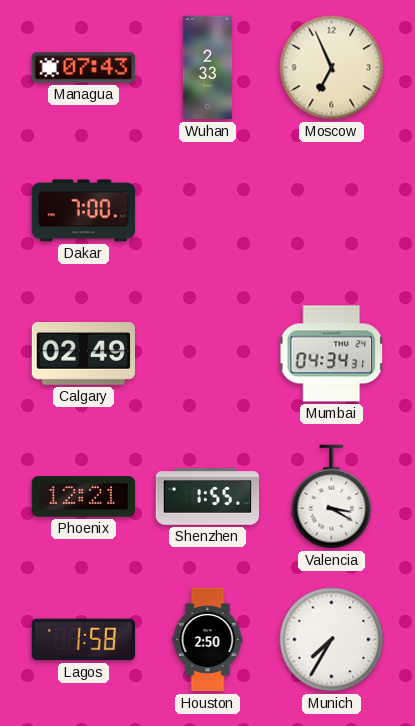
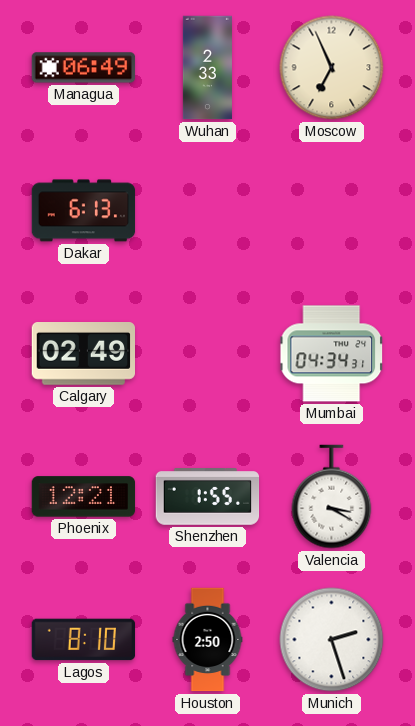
Managua: 07:43 -> 06:49 (84, 68)
Dakar: 7:00 -> 6:13 (84, 211)
Lagos: 1:58 -> 8:10 (84, 640)
Munich: 7:35 -> 2:27 (332, 640)
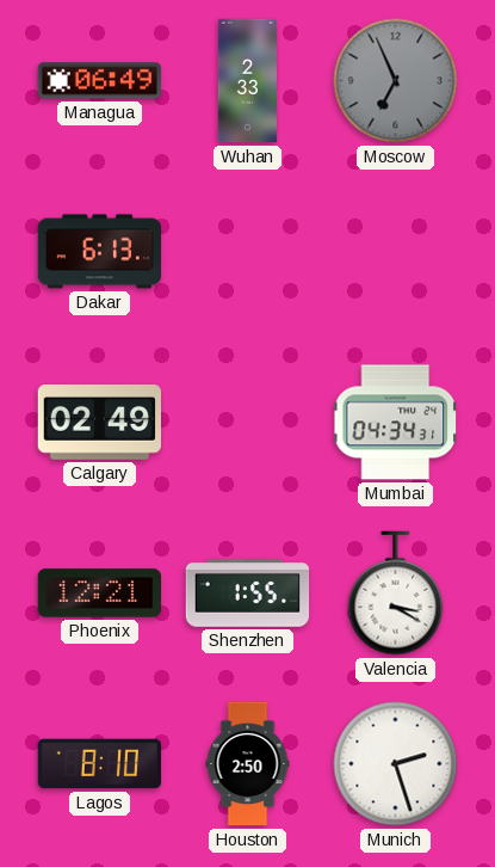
Moscow dial: cream -> grey (396, 81)
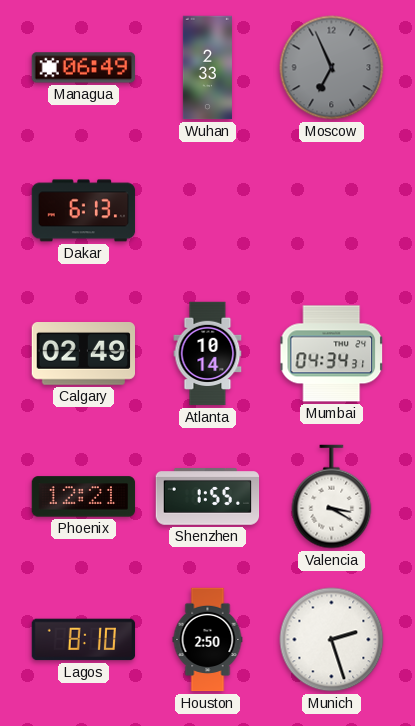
Atlanta: none -> 10:14 (208, 354)
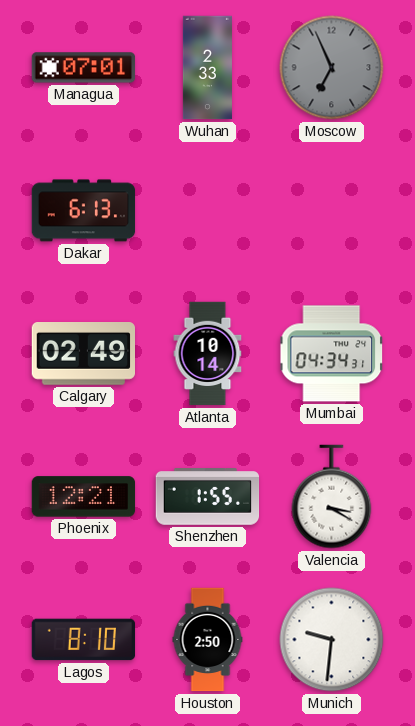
Managua: 06:49 -> 07:01 (84, 68)
Munich: 2:27 -> 9:31 (332, 640)
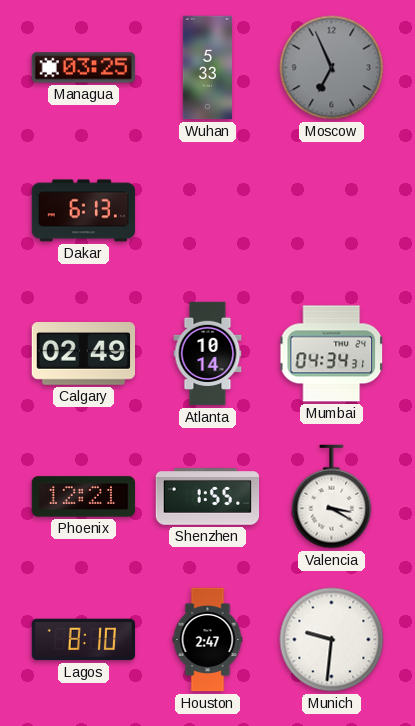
Managua: 07:01 -> 03:25 (84, 68)
Wuhan: 2:33 -> 5:33 (207, 68)
Houston: 2:50 -> 2:47 (208, 640)
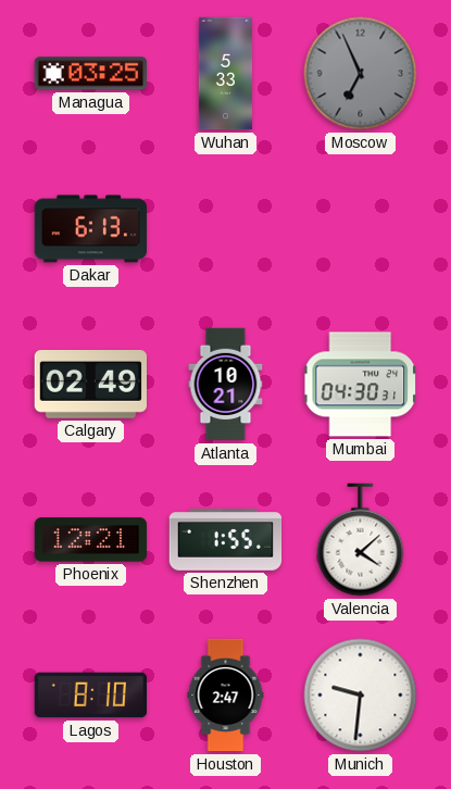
Atlanta: 10:14 -> 10:21 (226, 385)
Mumbai: 04:34 -> 04:30 (361, 385)
Valencia: 3:20 -> 4:08 (361, 540)
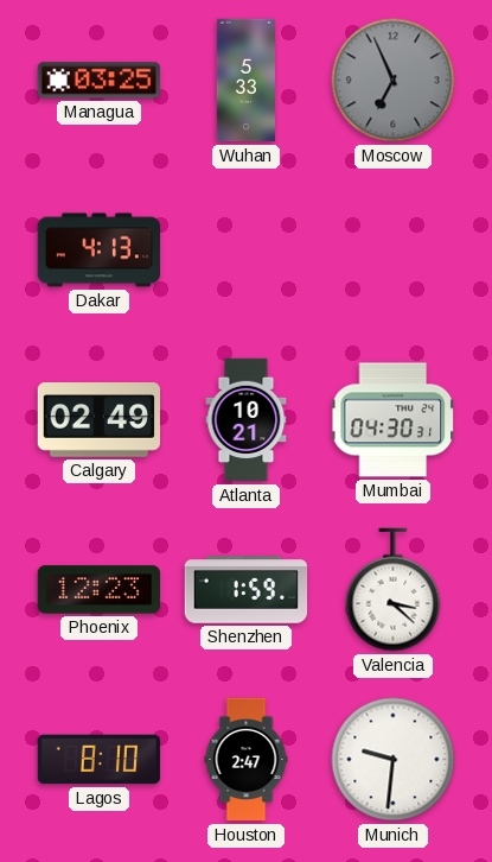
Dakar: 6:13 -> 4:13 (100, 251)
Phoenix: 12:21 -> 12:23 (100, 590)
Shenzhen: 1:55 -> 1:59 (247, 590)
Valencia: 4:08 -> 3:22 (394, 590)
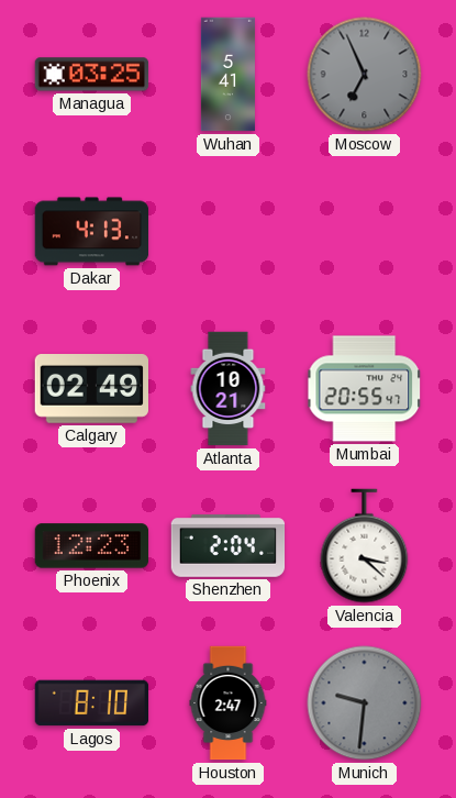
Wuhan: 5:33 -> 5:41 (227, 75)
Mumbai: 04:30 -> 20:55 (365, 389)
Shenzhen: 1:59 -> 2:04 (229, 546)
Munich dial: white -> grey (365, 703)
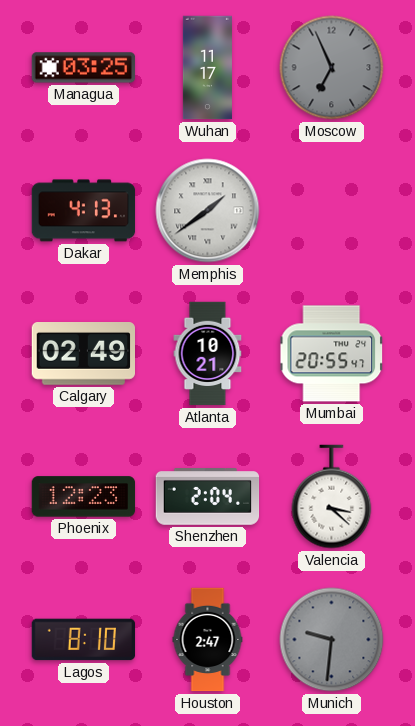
Wuhan: 5:41 -> 11:17 (207, 68)
Memphis: none -> 1:39 (208, 211)
